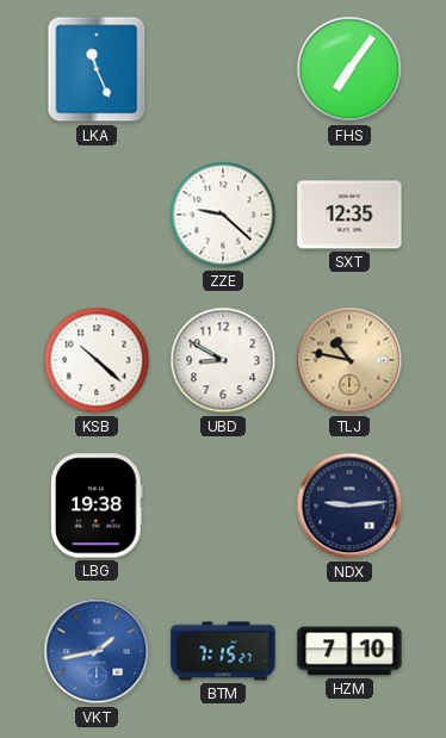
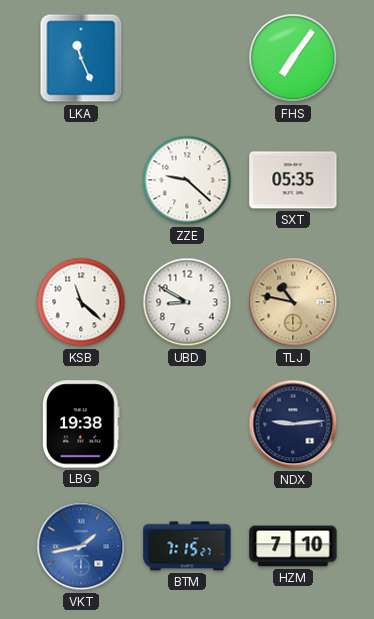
SXT: 12:35 -> 05:35 (293, 180)
KSB: 10:22 -> 11:22 (81, 302)
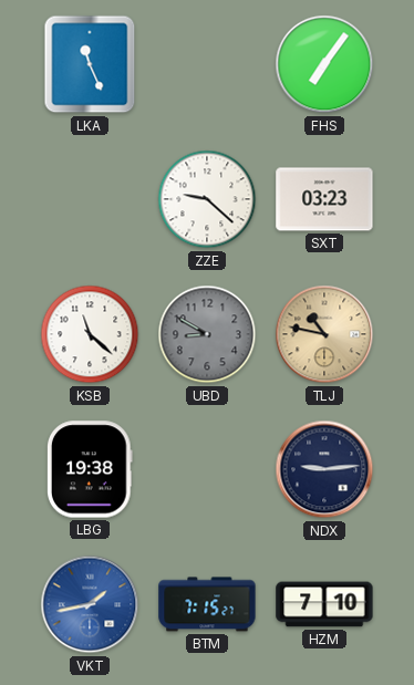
SXT: 05:35 -> 03:23 (324, 199)
UBD dial: white -> grey (207, 334)
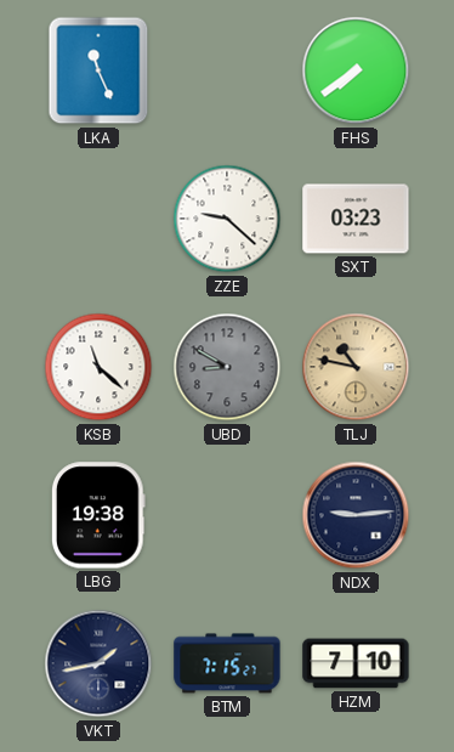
FHS: 7:06 -> 7:39 (356, 70)
VKT dial: blue -> navy (98, 663)
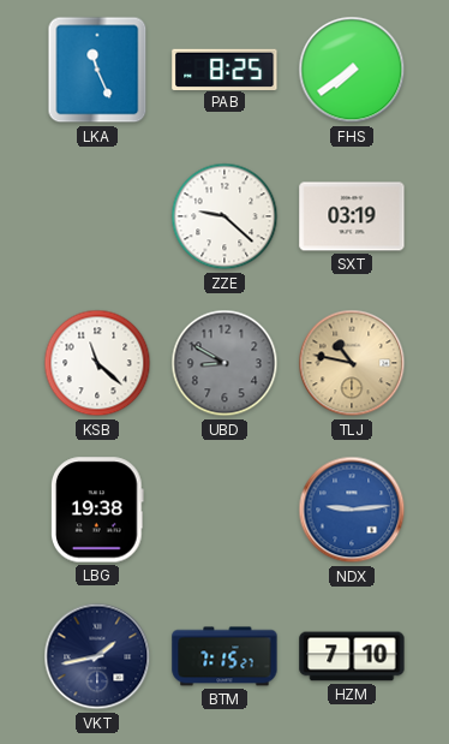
PAB: none -> 8:25 (224, 69)
SXT: 03:23 -> 03:19 (352, 216)
NDX dial: navy -> blue (352, 510)
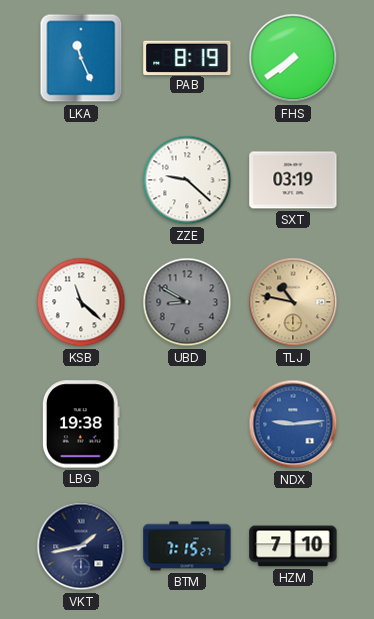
PAB: 8:25 -> 8:19 (187, 57)
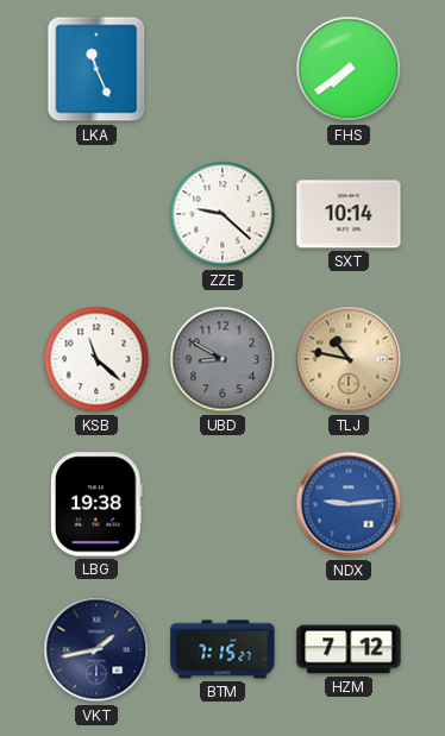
PAB: 8:19 -> none (187, 57)
SXT: 03:19 -> 10:14 (349, 214)
HZM: 7:10 -> 7:12 (349, 649)
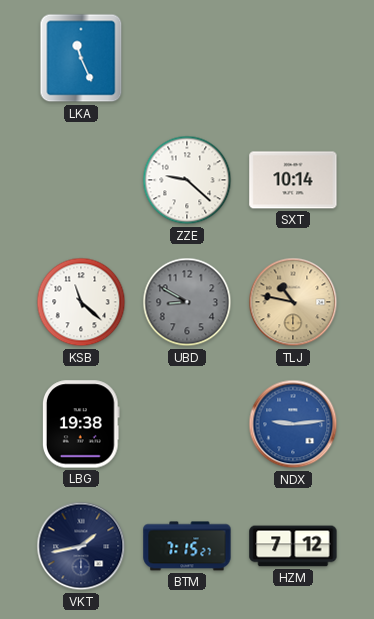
FHS: 7:39 -> none (349, 69)
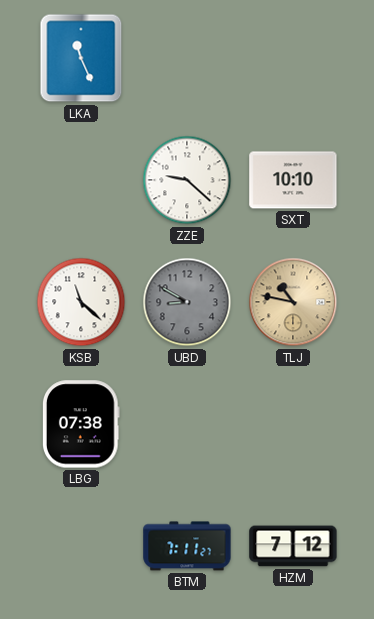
SXT: 10:14 -> 10:10 (293, 180)
LBG: 19:38 -> 07:38 (81, 424)
NDX: 9:14 -> none (293, 424)
VKT: 1:43 -> none (81, 546)
BTM: 7:15 -> 7:11 (187, 546)
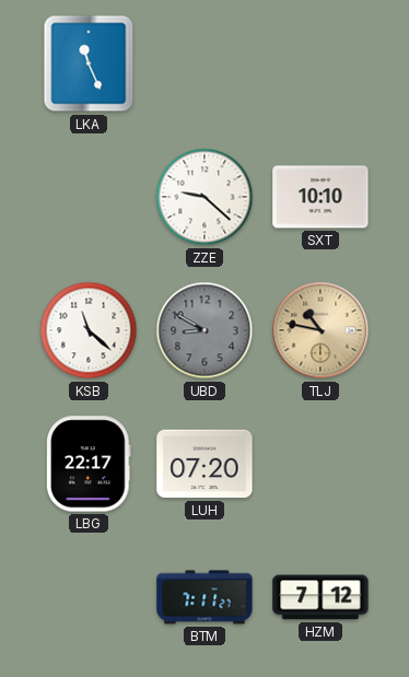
LBG: 07:38 -> 22:17 (89, 464)
LUH: none -> 07:20 (204, 464)
